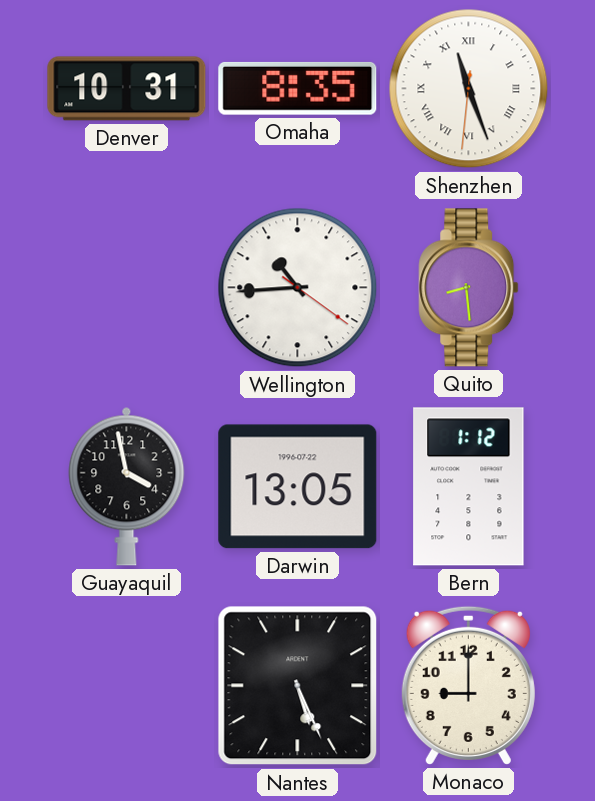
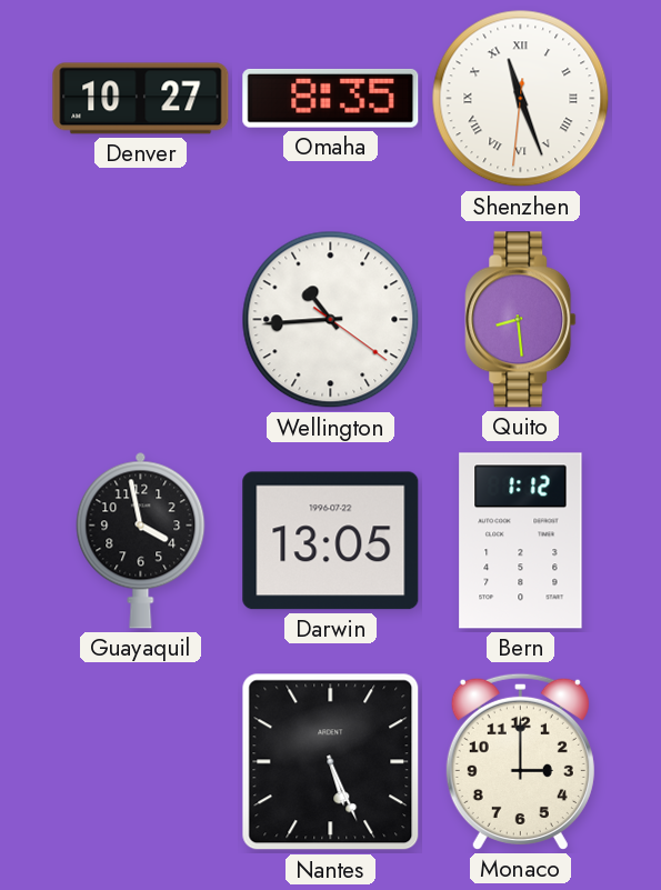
Denver: 10:31 -> 10:27 (141, 99)
Monaco: 9:00 -> 3:00 (520, 761)
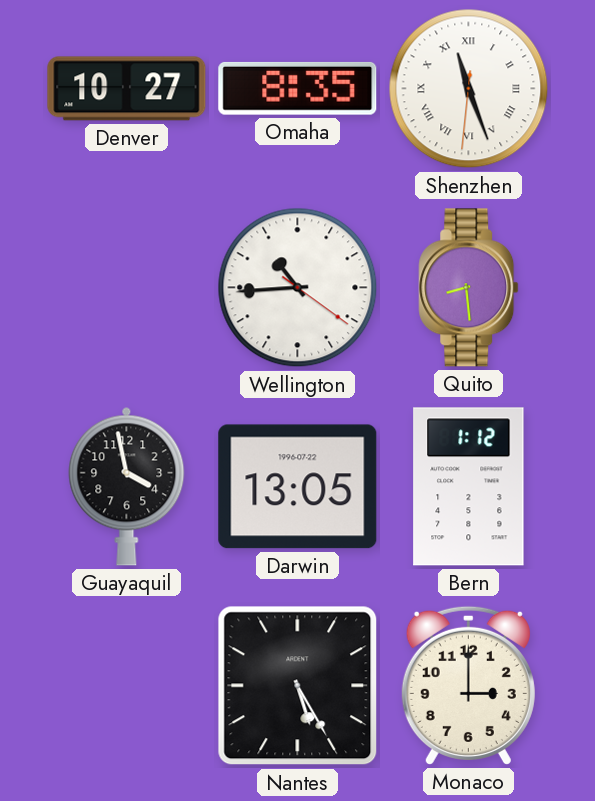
Nantes: 5:26 -> 5:25 (298, 686)
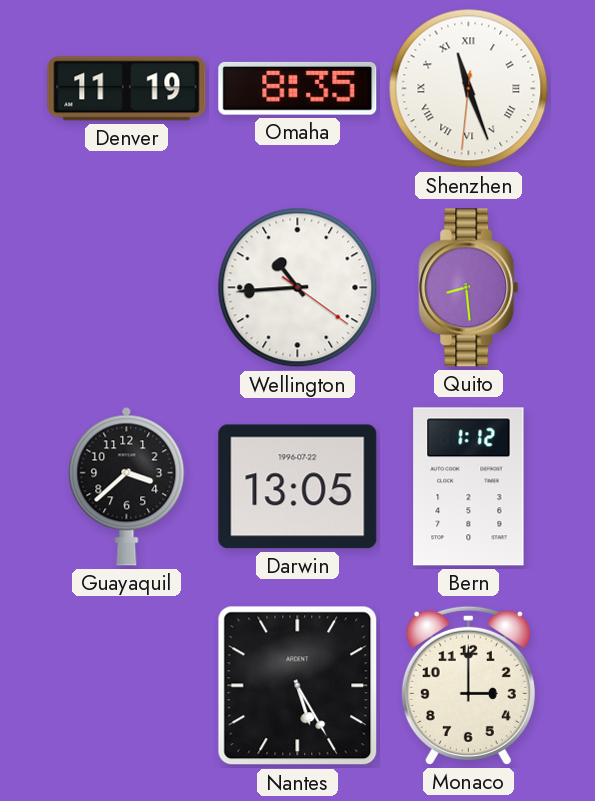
Denver: 10:27 -> 11:19 (127, 89)
Guayaquil: 3:58 -> 3:38 (127, 486)
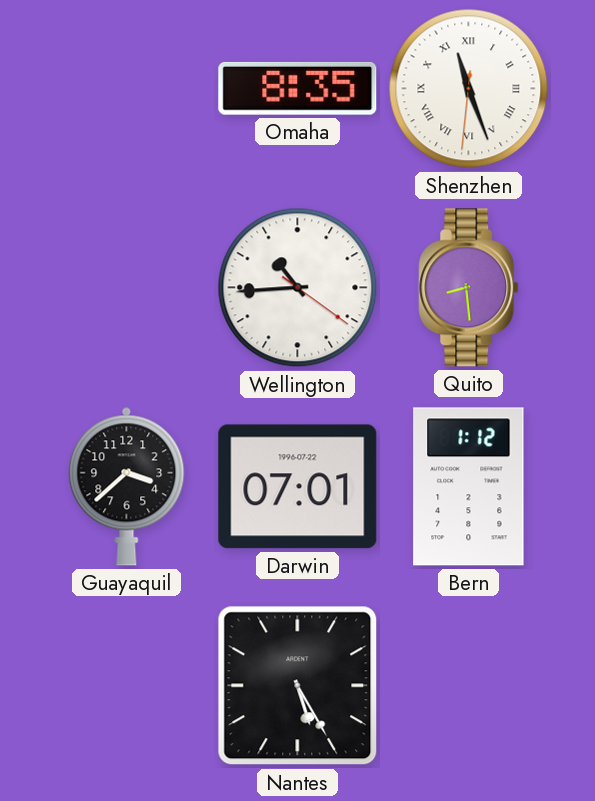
Denver: 11:19 -> none (127, 89)
Darwin: 13:05 -> 07:01 (298, 487)
Monaco: 3:00 -> none (468, 685)
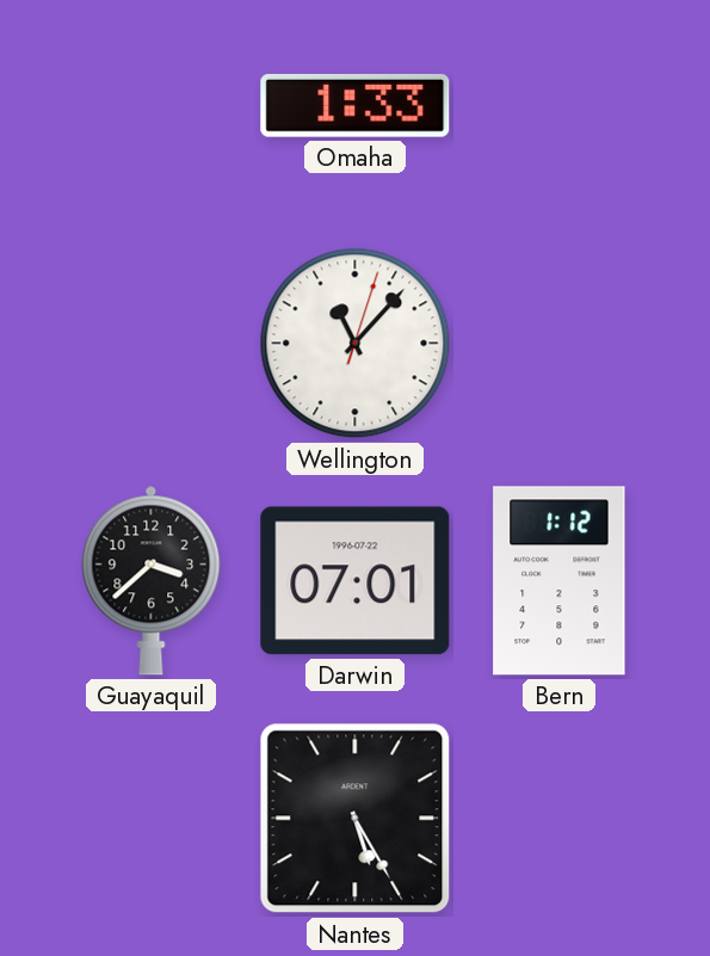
Omaha: 8:35 -> 1:33 (356, 105)
Shenzhen: 11:26 -> none (469, 89)
Wellington: 10:44 -> 11:07 (356, 344)
Quito: 8:29 -> none (469, 288)
